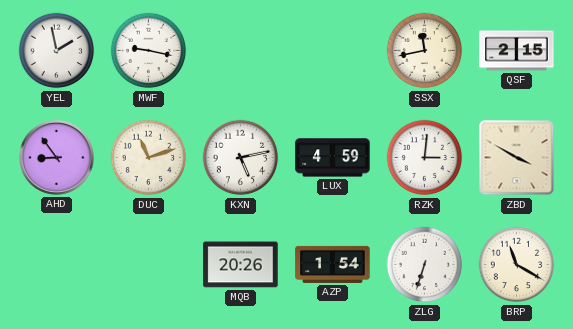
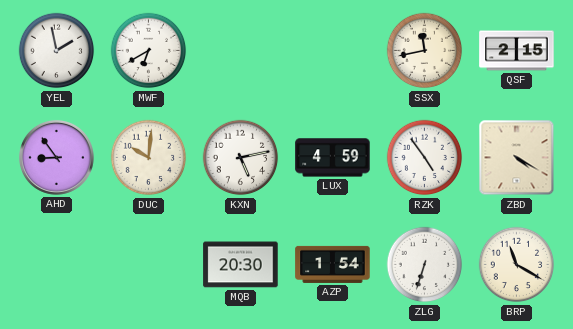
MWF: 9:17 -> 6:40 (149, 51)
DUC: 11:12 -> 10:01 (149, 158)
RZK: 3:01 -> 4:54 (425, 158)
ZBD: 3:50 -> 4:20 (517, 158)
MQB: 20:26 -> 20:30 (241, 265)
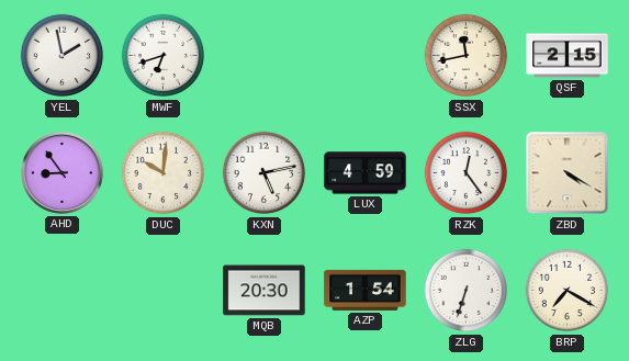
MWF: 6:40 -> 6:42 (164, 56)
RZK: 4:54 -> 12:24 (467, 173)
BRP: 11:20 -> 7:20 (568, 291)
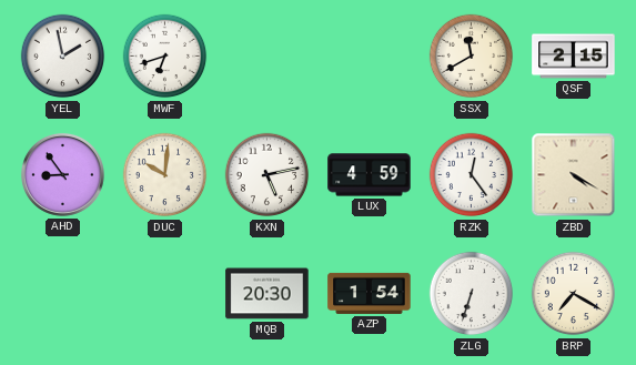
SSX: 11:43 -> 11:40 (472, 57)
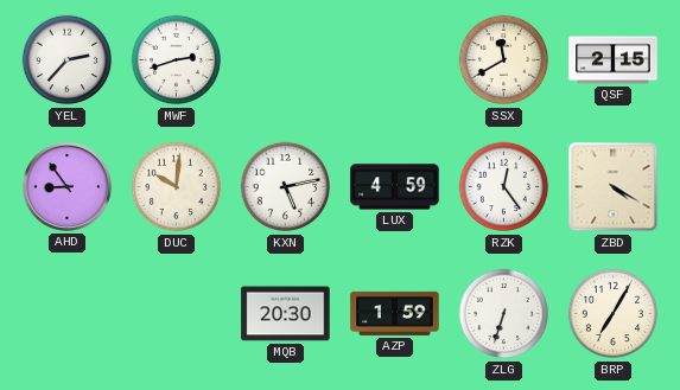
YEL: 1:58 -> 2:37 (68, 60)
MWF: 6:42 -> 2:42 (177, 60)
AZP: 1:54 -> 1:59 (395, 313)
BRP: 7:20 -> 7:05 (614, 314)
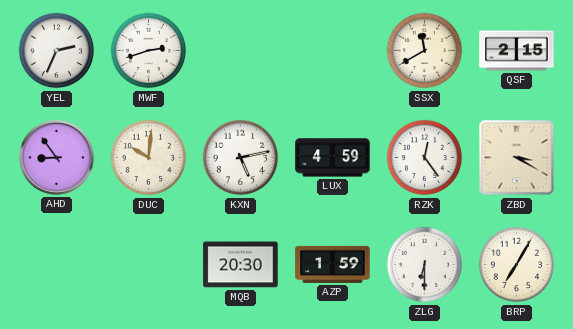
YEL: 2:37 -> 2:34 (57, 51)
ZBD: 4:20 -> 3:20 (517, 158)
ZLG: 6:33 -> 6:30 (425, 265)
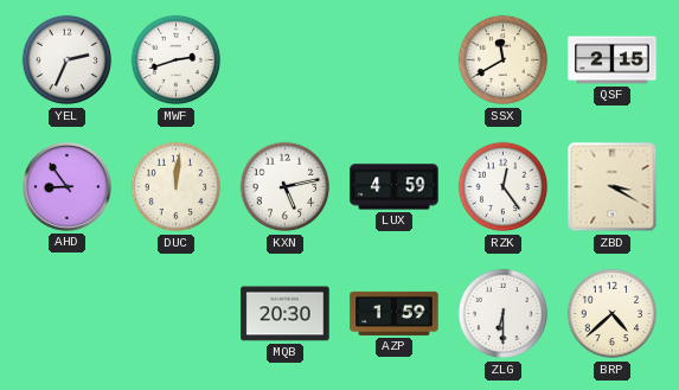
DUC: 10:01 -> 12:01 (177, 187)
BRP: 7:05 -> 4:38 (613, 314)
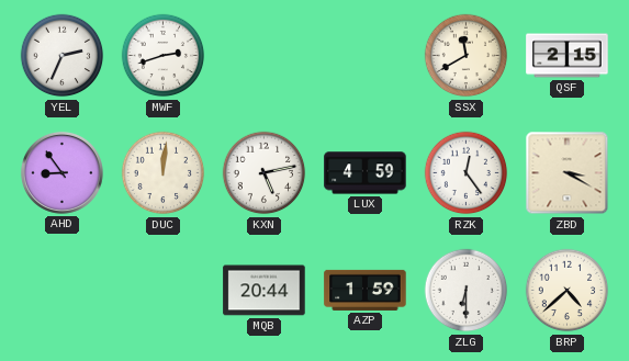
MQB: 20:30 -> 20:44 (265, 291)
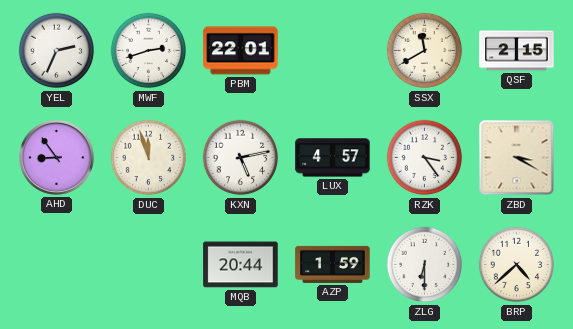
PBM: none -> 22:01 (241, 51)
DUC: 12:01 -> 11:57 (149, 158)
LUX: 4:59 -> 4:57 (333, 158)
RZK: 12:24 -> 3:24 (425, 158)
